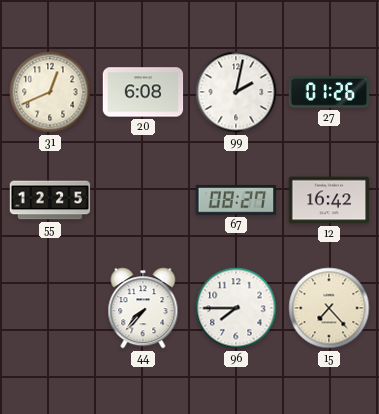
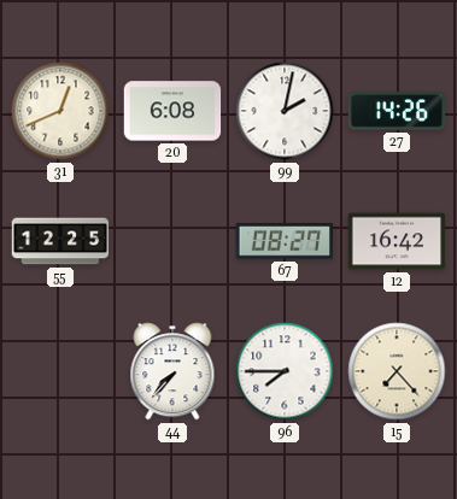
27: 01:26 -> 14:26 (397, 111)
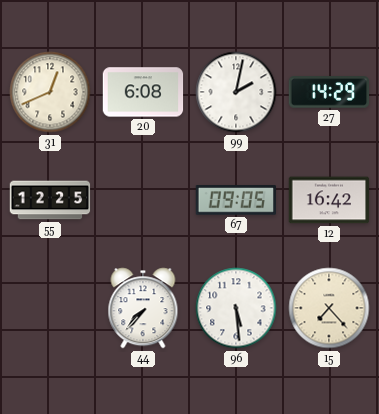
27: 14:26 -> 14:29 (329, 92)
67: 08:27 -> 09:05 (235, 200)
96: 7:45 -> 5:29 (236, 308)
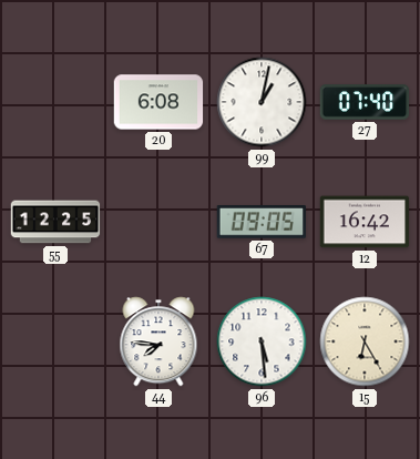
31: 12:41 -> none (50, 92)
99: 2:02 -> 1:02 (262, 102)
27: 14:29 -> 07:40 (365, 102)
44: 7:37 -> 7:46 (158, 341)
15: 7:23 -> 6:25 (365, 341)
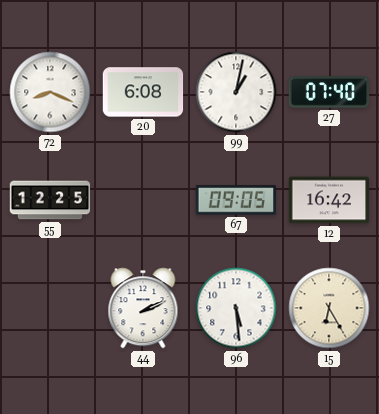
72: none -> 8:19 (50, 92)
44: 7:46 -> 2:11 (143, 308)
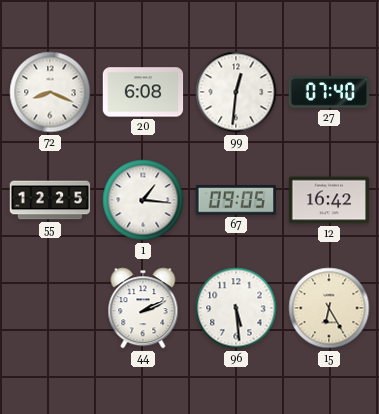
99: 1:02 -> 12:31 (236, 92)
1: none -> 1:16 (143, 200)
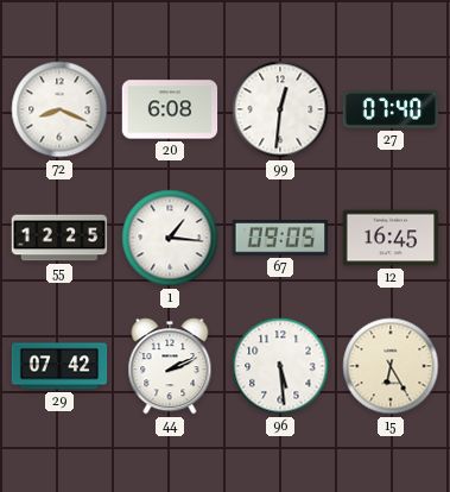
12: 16:42 -> 16:45 (391, 238)
29: none -> 07:42 (59, 366)
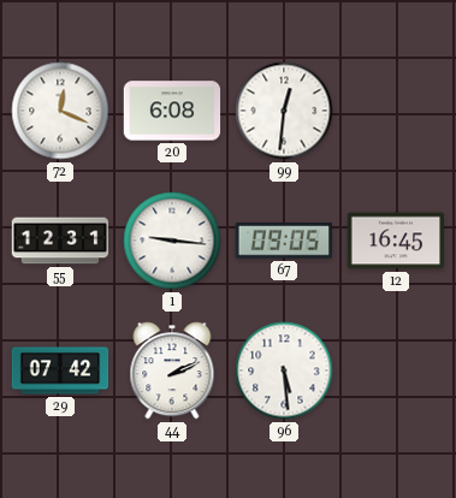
72: 8:19 -> 12:19 (60, 111)
27: 07:40 -> none (391, 109)
55: 12:25 -> 12:31 (60, 241)
1: 1:16 -> 9:16 (172, 241)
15: 6:25 -> none (391, 366)
